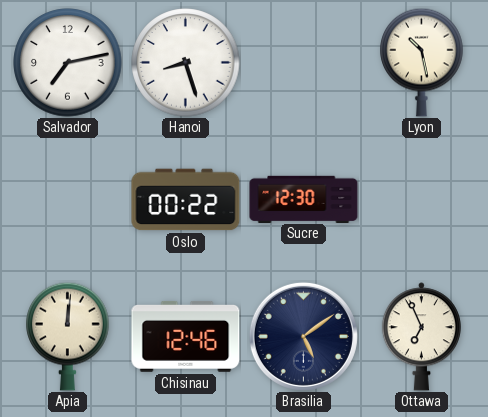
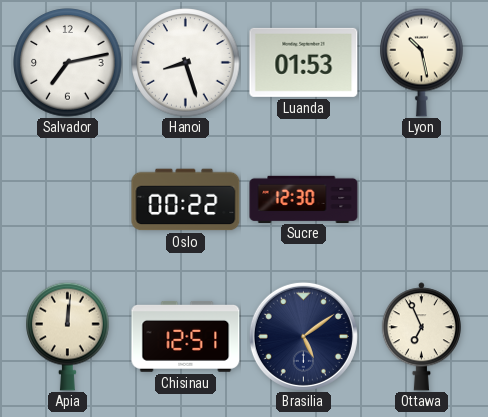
Luanda: none -> 01:53 (304, 62)
Chisinau: 12:46 -> 12:51 (186, 337)
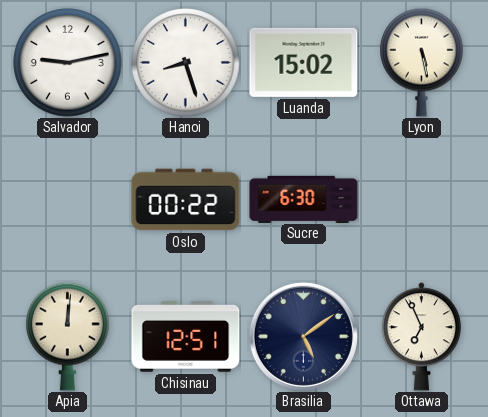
Salvador: 7:13 -> 9:13 (68, 63)
Luanda: 01:53 -> 15:02 (304, 62)
Lyon: 10:28 -> 5:28 (422, 62)
Sucre: 12:30 -> 6:30 (304, 199)
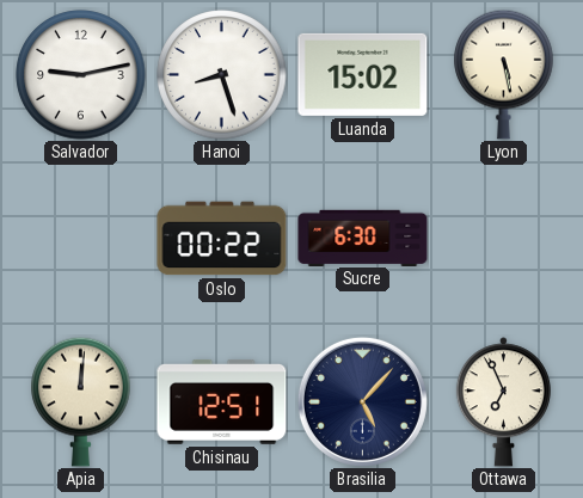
Brasilia: 5:09 -> 5:07 (362, 401)
